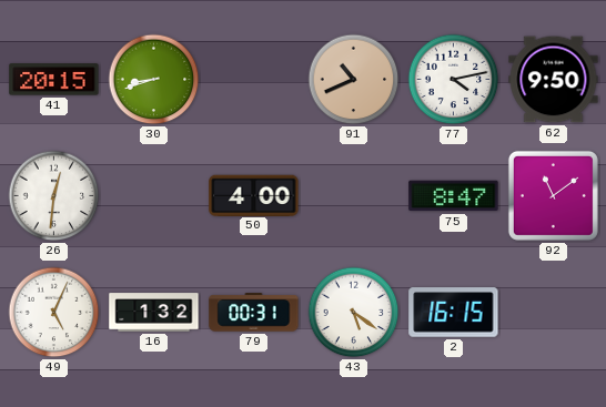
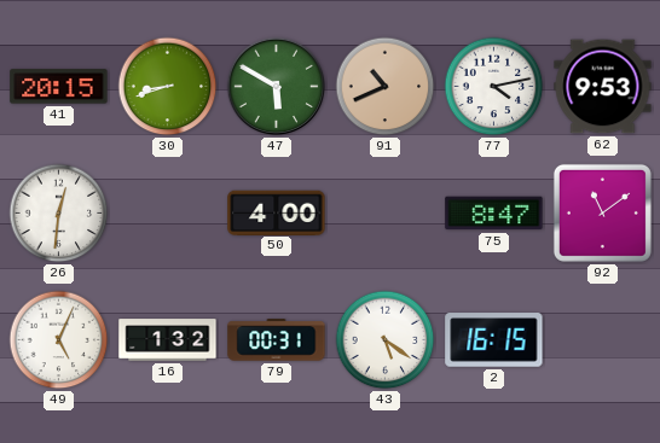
47: none -> 5:50 (277, 87)
62: 9:50 -> 9:53 (603, 87)
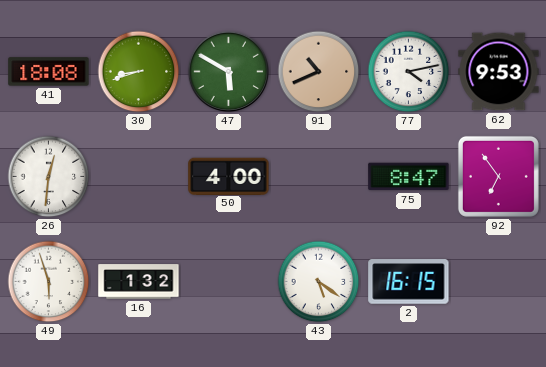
41: 20:15 -> 18:08 (49, 72)
92: 11:09 -> 6:54 (498, 176)
49: 5:04 -> 5:57 (49, 282)
79: 00:31 -> none (277, 340)
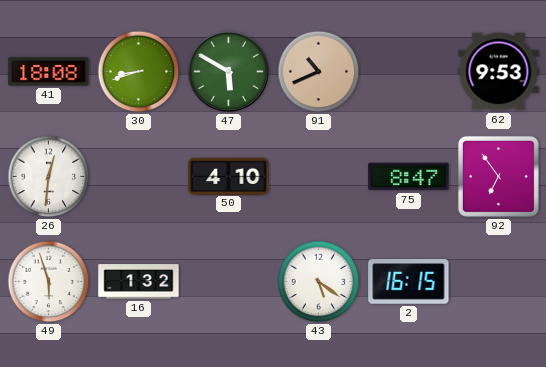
77: 4:13 -> none (409, 72)
50: 4:00 -> 4:10 (229, 176)
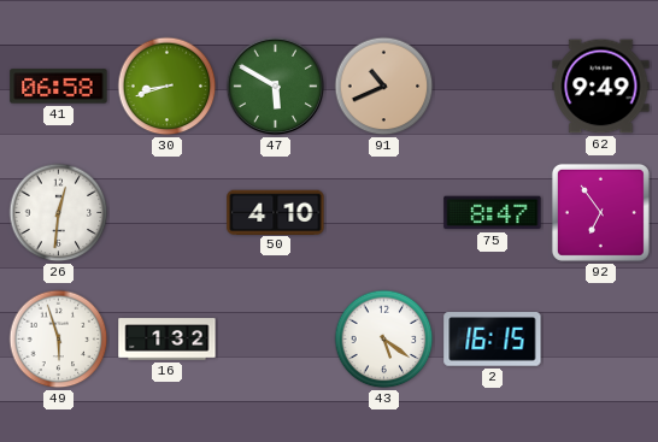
41: 18:08 -> 06:58 (59, 87)
62: 9:53 -> 9:49 (601, 87)
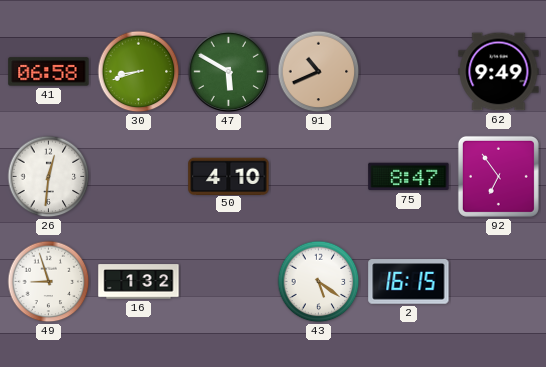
49: 5:57 -> 8:57 (49, 282)
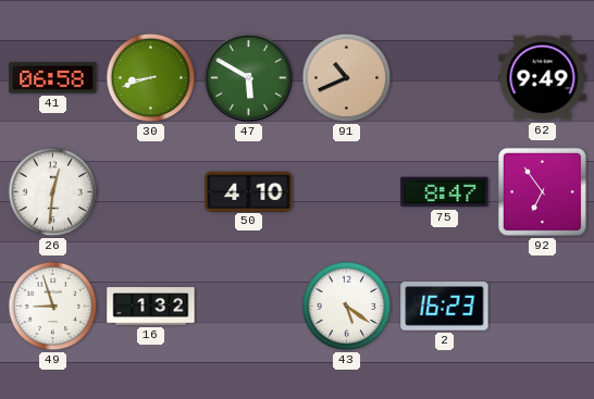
2: 16:15 -> 16:23 (445, 307)
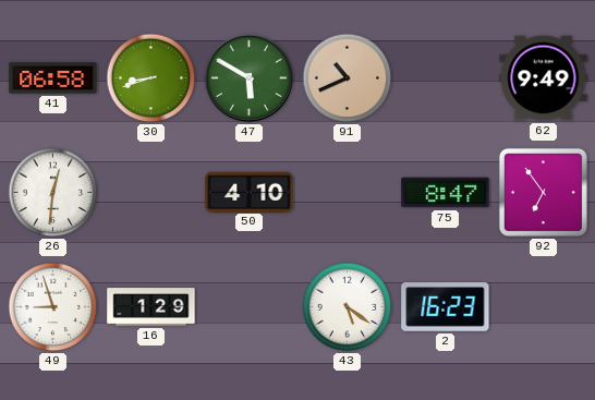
16: 1:32 -> 1:29 (151, 307)
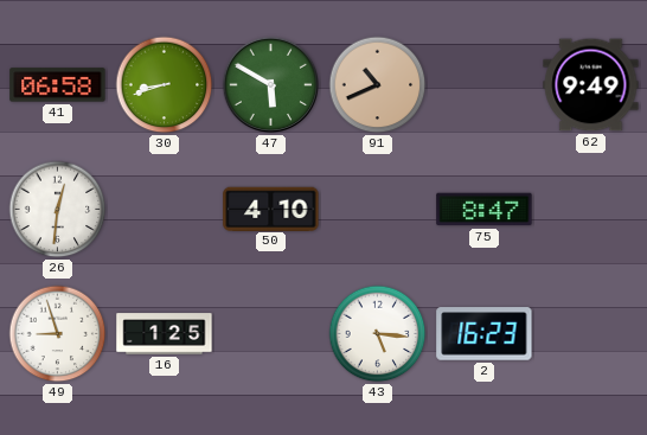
92: 6:54 -> none (543, 192)
16: 1:29 -> 1:25 (165, 334)
43: 5:21 -> 5:16 (378, 334)
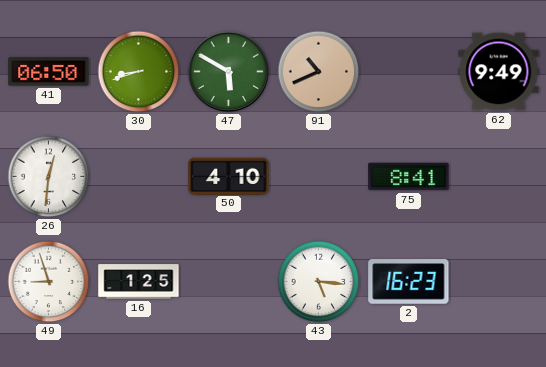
41: 06:58 -> 06:50 (49, 72)
75: 8:47 -> 8:41 (409, 177)
